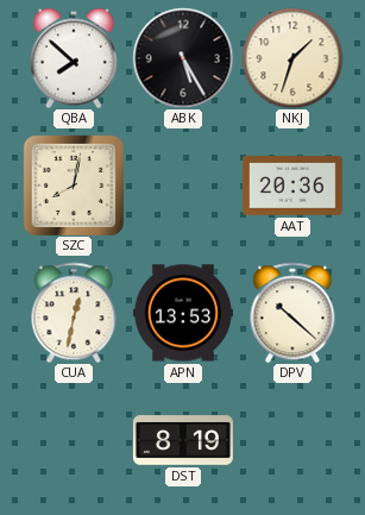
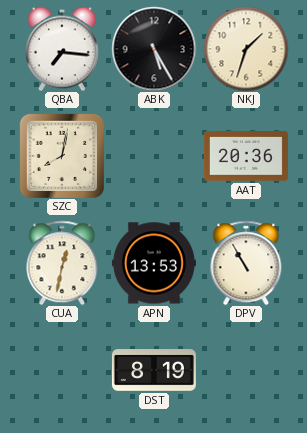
QBA: 7:52 -> 7:16 (62, 49)
DPV: 10:22 -> 10:55 (246, 263)
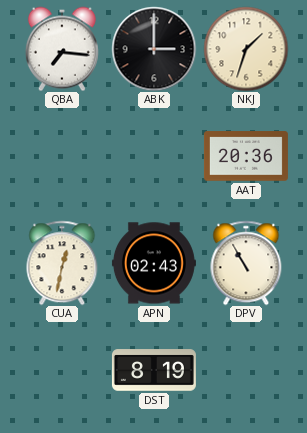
ABK: 5:25 -> 3:00 (154, 49)
SZC: 8:02 -> none (62, 156)
APN: 13:53 -> 02:43 (154, 263)
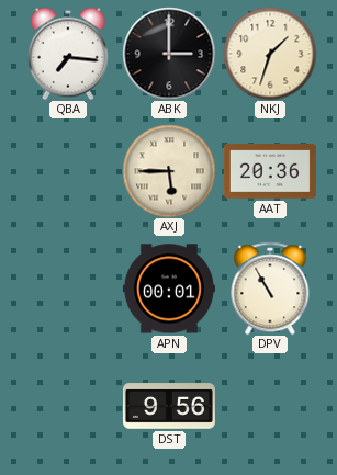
AXJ: none -> 5:45 (169, 171)
CUA: 12:32 -> none (62, 263)
APN: 02:43 -> 00:01 (169, 289)
DST: 8:19 -> 9:56 (169, 406)
